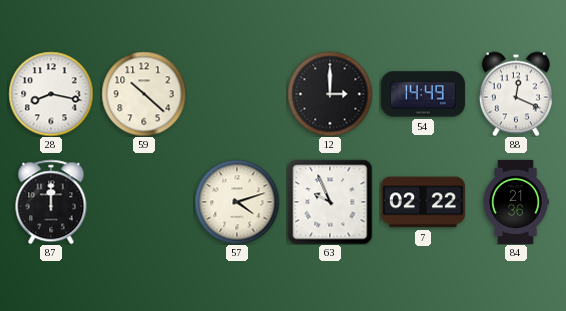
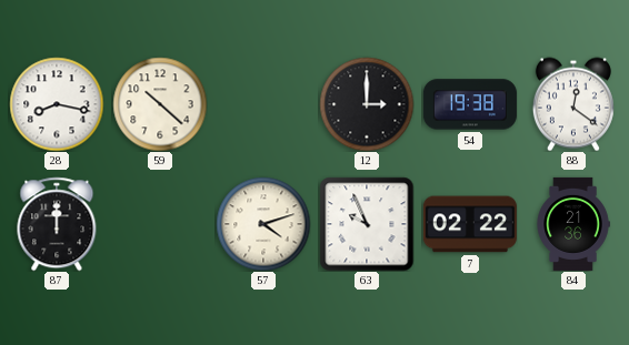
54: 14:49 -> 19:38 (470, 104)
88: 12:19 -> 12:21 (573, 104)
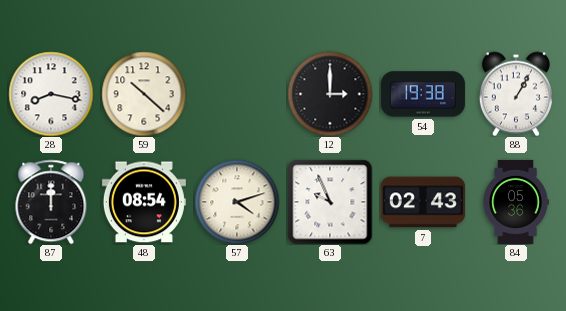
88: 12:21 -> 1:05 (516, 94)
48: none -> 08:54 (144, 202)
7: 02:22 -> 02:43 (423, 202)
84: 21:36 -> 05:36 (516, 202)
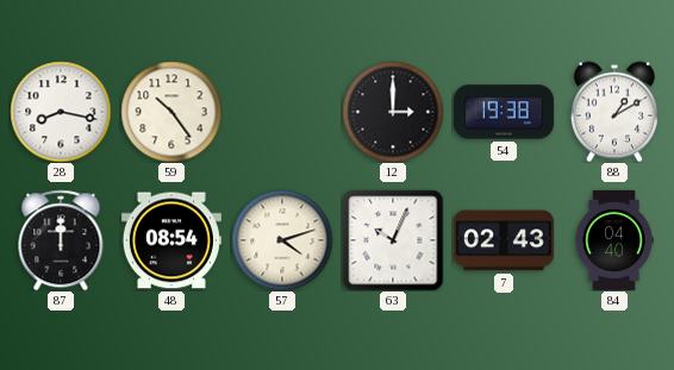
59: 10:22 -> 10:24 (171, 112)
88: 1:05 -> 1:10 (614, 112)
63: 9:56 -> 10:04 (393, 240)
84: 05:36 -> 04:40 (614, 240)
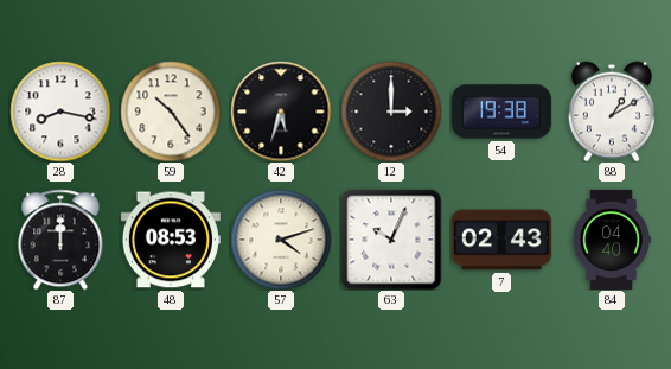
42: none -> 5:33 (281, 112)
48: 08:54 -> 08:53 (171, 240)
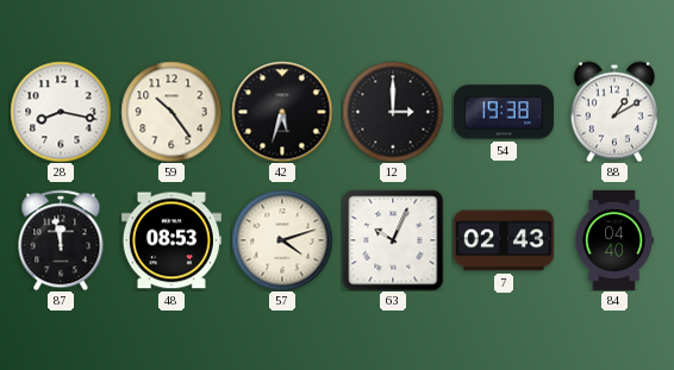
87: 12:00 -> 11:58 (61, 240)
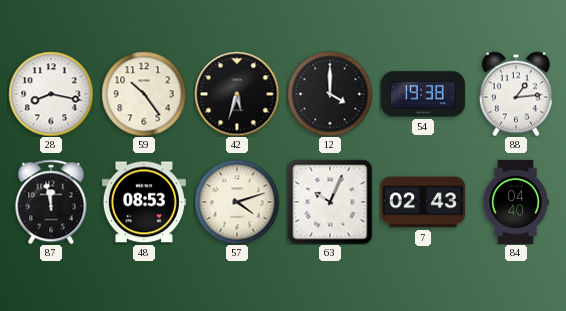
12: 3:00 -> 4:00 (330, 94)
88: 1:10 -> 1:14 (516, 94)
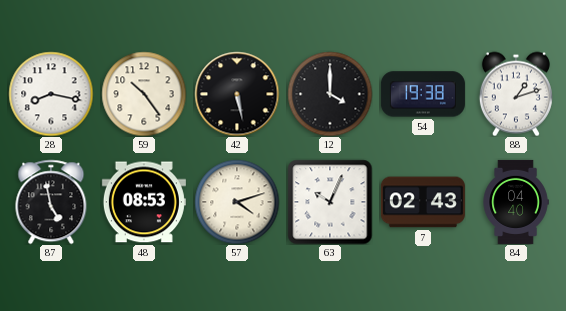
42: 5:33 -> 5:28 (237, 94)
88: 1:14 -> 1:12 (516, 94)
87: 11:58 -> 4:58 (51, 202)
